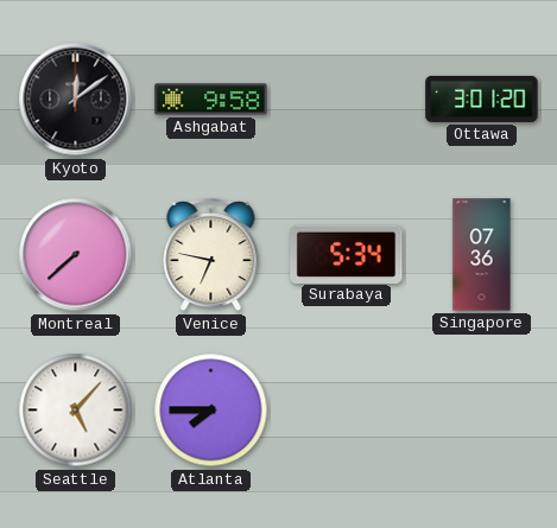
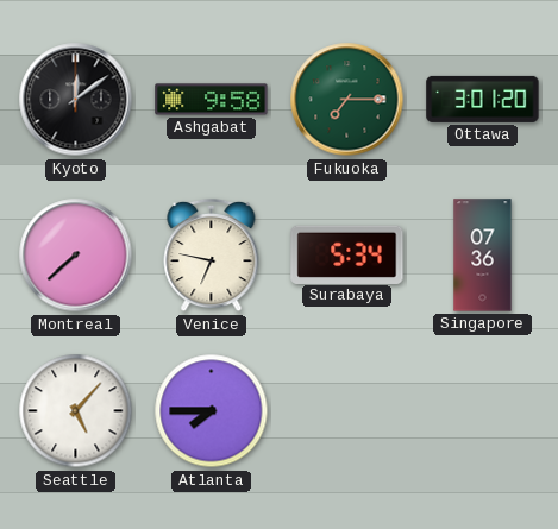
Fukuoka: none -> 7:15 (347, 100)
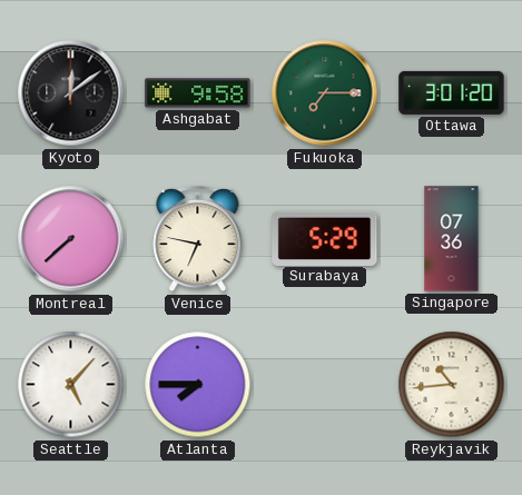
Surabaya: 5:34 -> 5:29 (325, 238)
Reykjavik: none -> 10:44 (452, 385)
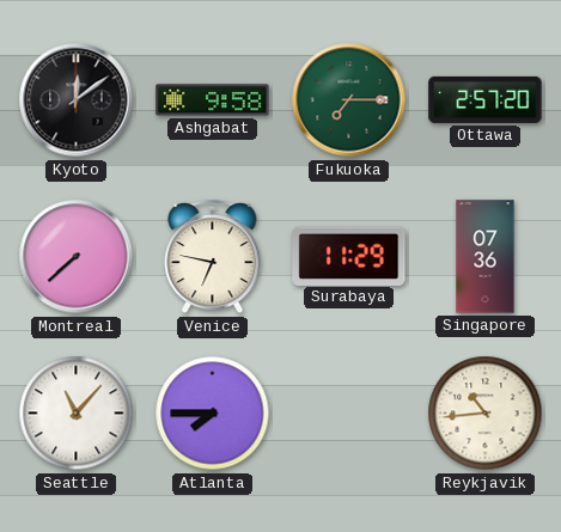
Ottawa: 3:01 -> 2:57 (486, 99)
Surabaya: 5:29 -> 11:29 (349, 256)
Seattle: 5:07 -> 11:07 (77, 414)
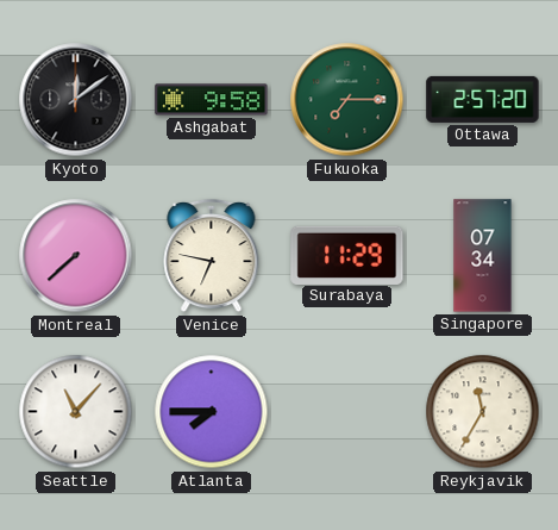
Singapore: 07:36 -> 07:34 (483, 256)
Reykjavik: 10:44 -> 11:35 (483, 412)
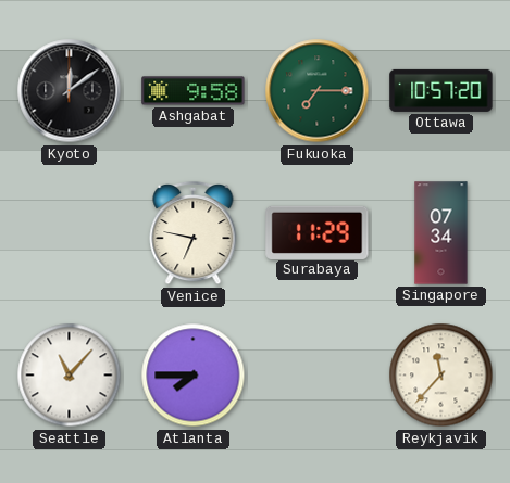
Ottawa: 2:57 -> 10:57 (441, 90)
Montreal: 7:38 -> none (76, 256)
Reykjavik: 11:35 -> 11:37 (441, 376)
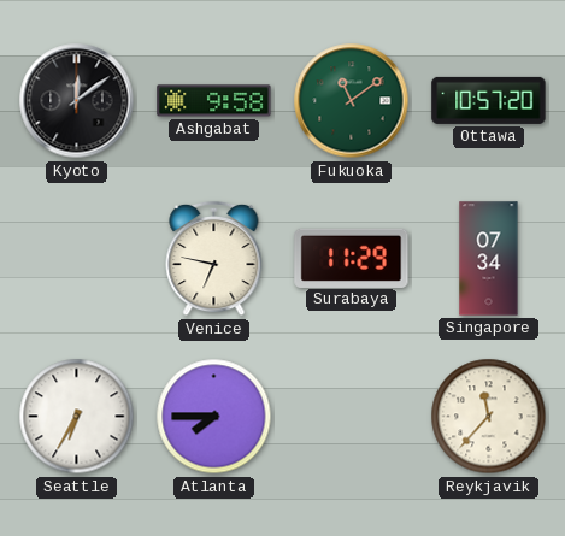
Fukuoka: 7:15 -> 11:09 (352, 101)
Seattle: 11:07 -> 6:35 (77, 417)
